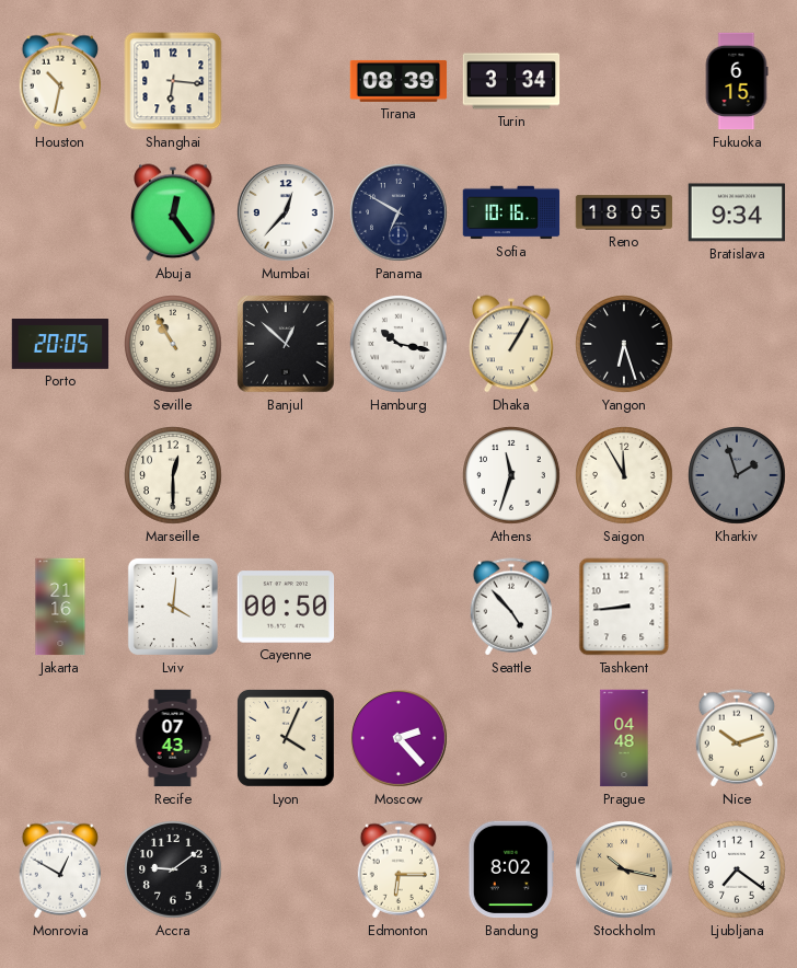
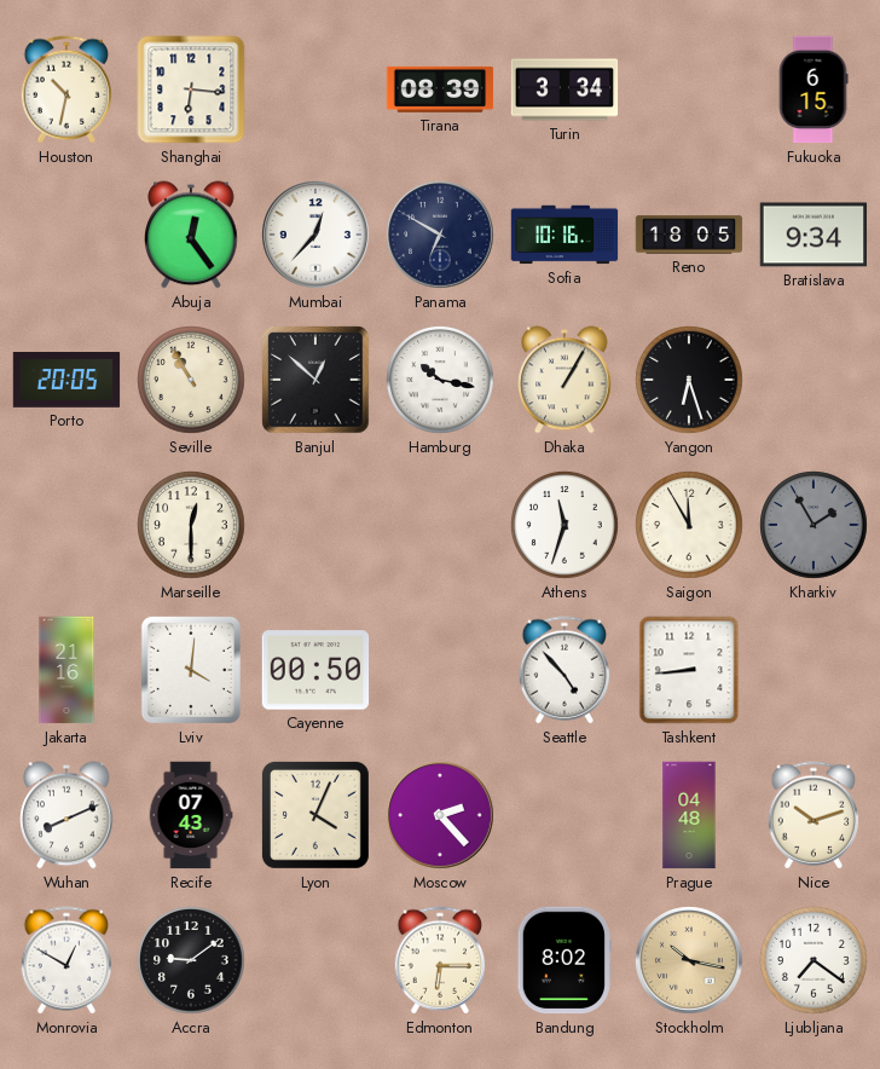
Kharkiv: 1:57 -> 1:55 (814, 525)
Wuhan: none -> 8:11 (66, 815)
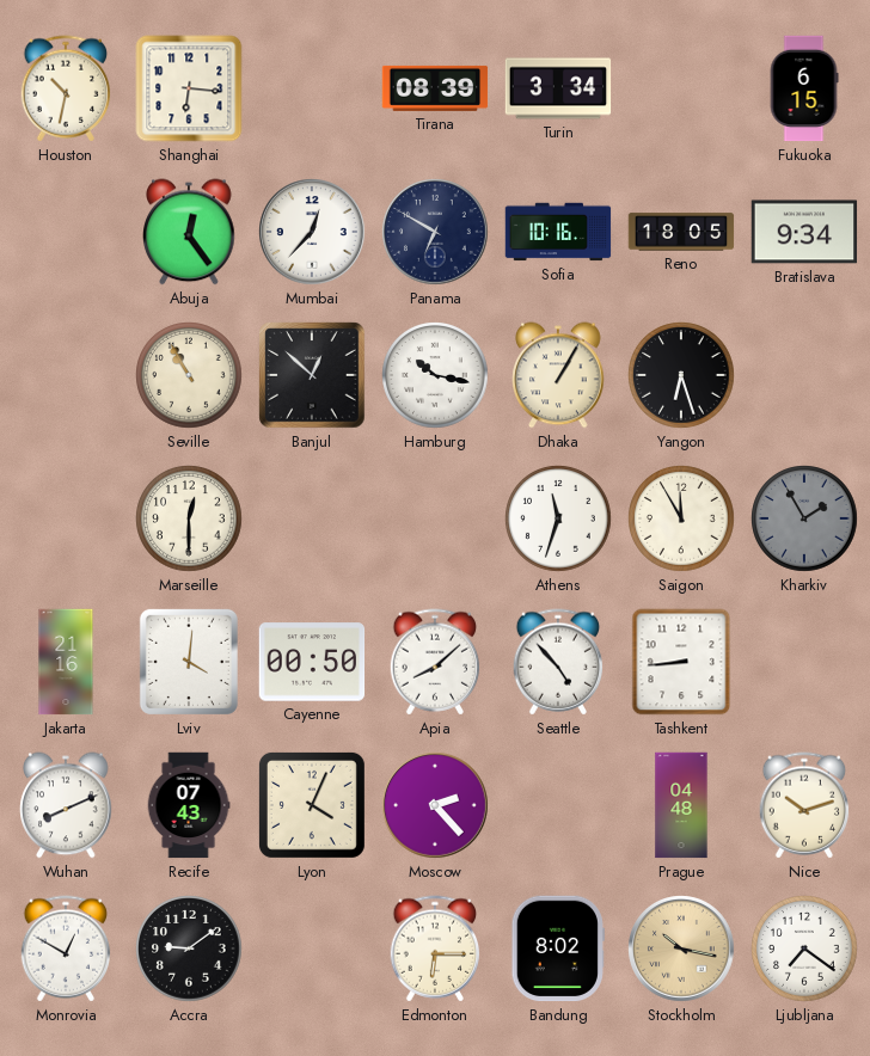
Porto: 20:05 -> none (66, 380)
Apia: none -> 8:08 (435, 662)
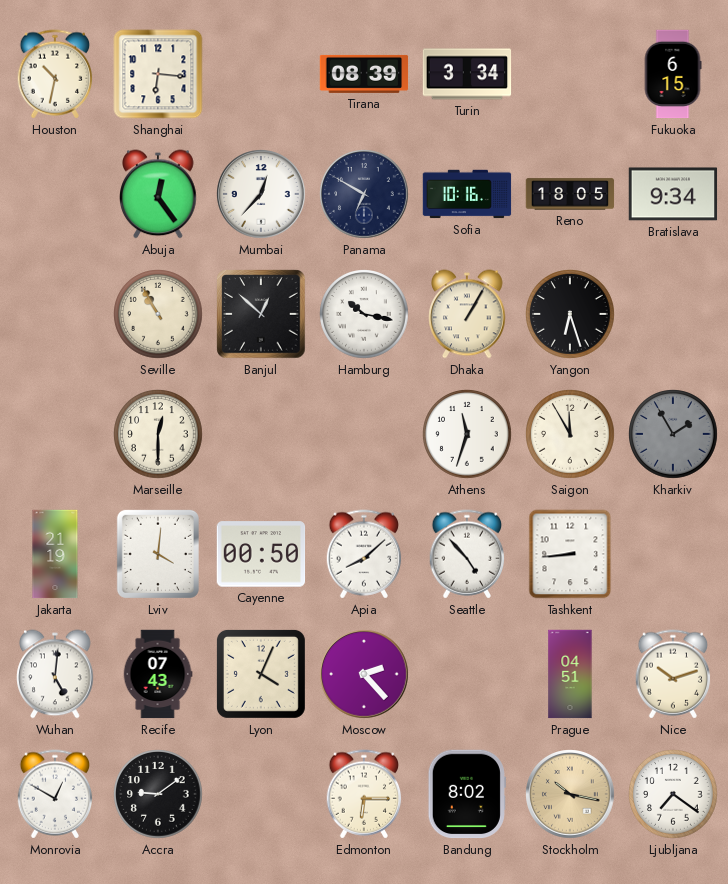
Jakarta: 21:16 -> 21:19 (55, 554)
Wuhan: 8:11 -> 5:01 (55, 674)
Prague: 04:48 -> 04:51 (570, 674)
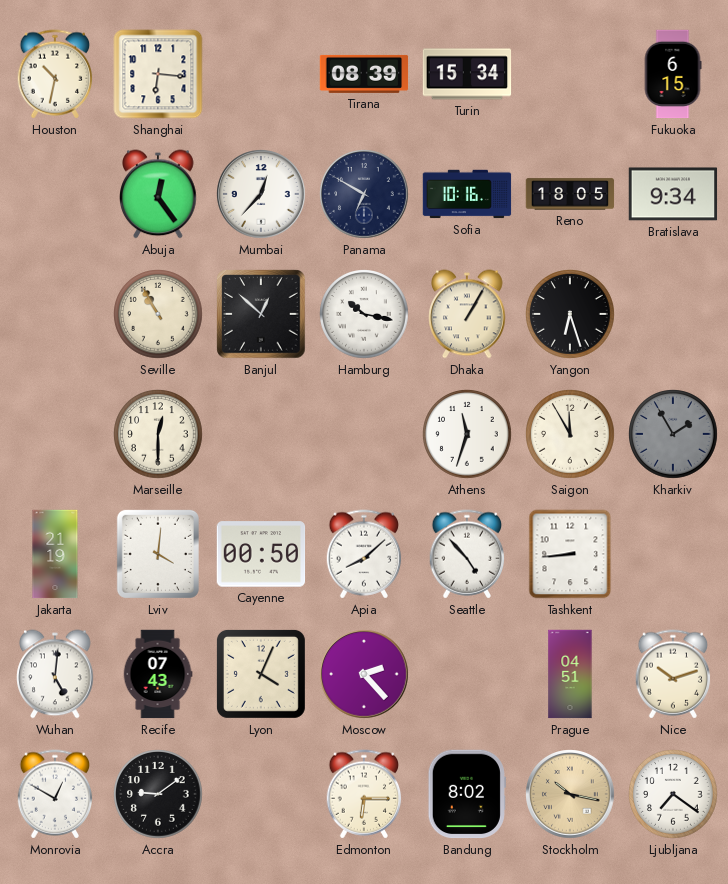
Turin: 3:34 -> 15:34 (467, 74)
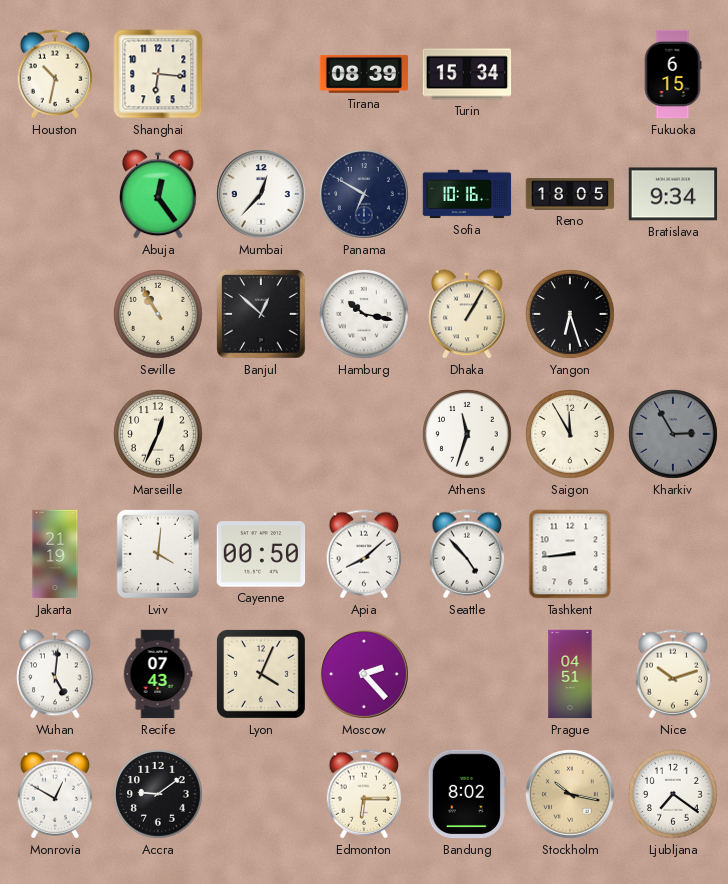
Marseille: 12:30 -> 12:34 (158, 434)
Kharkiv: 1:55 -> 2:55 (673, 434)
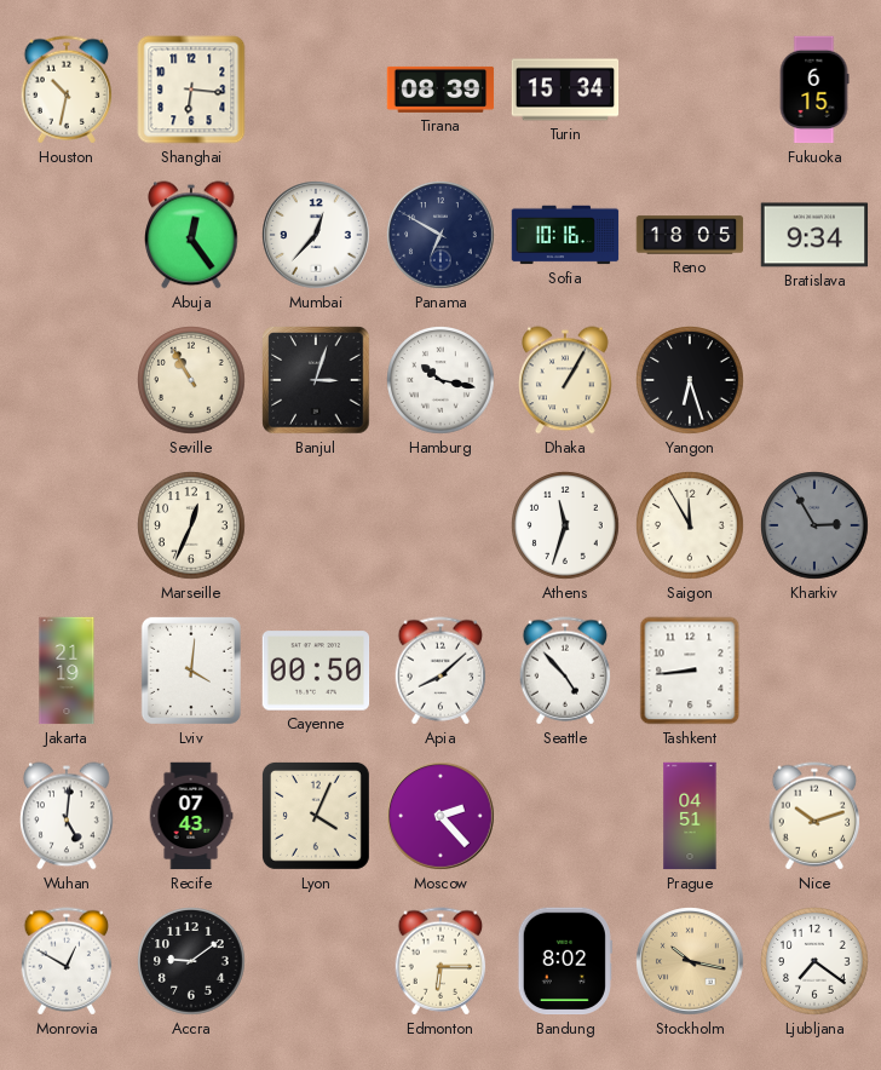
Banjul: 12:52 -> 3:03 (316, 380)
